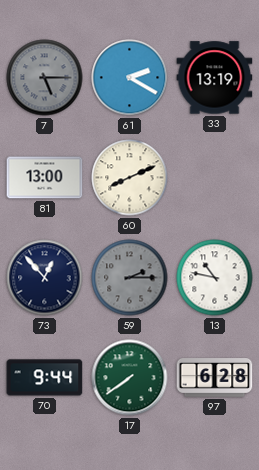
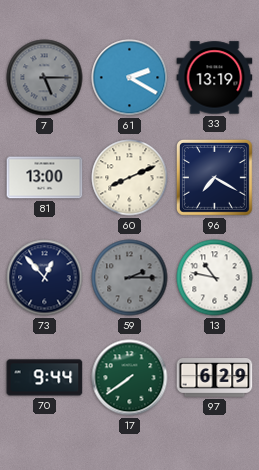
96: none -> 7:20 (214, 177)
97: 6:28 -> 6:29 (215, 378)
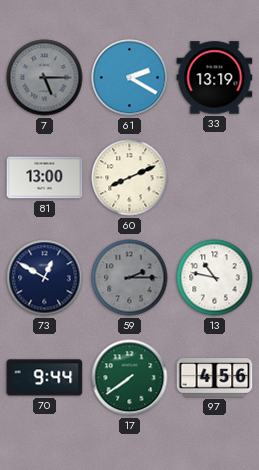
96: 7:20 -> none (214, 177)
73: 12:53 -> 12:50 (45, 278)
97: 6:29 -> 4:56 (215, 378)
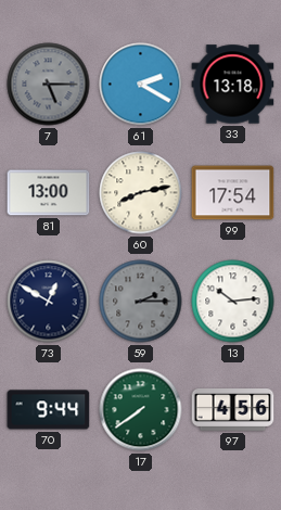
33: 13:19 -> 13:18 (233, 85)
60: 8:11 -> 8:13 (141, 193)
99: none -> 17:54 (233, 193)
13: 10:47 -> 10:14 (233, 302)
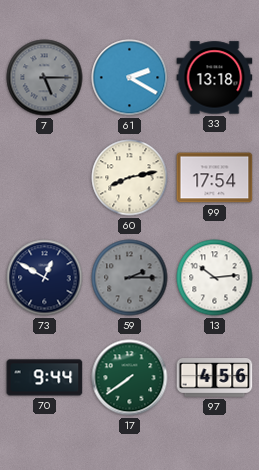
81: 13:00 -> none (49, 193)
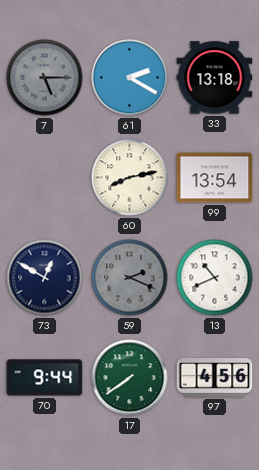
99: 17:54 -> 13:54 (215, 178)
59: 2:15 -> 2:19 (130, 278)
13: 10:14 -> 10:41 (215, 278)
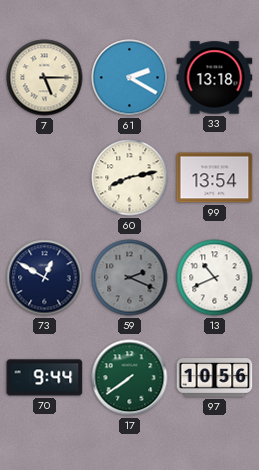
7 dial: grey -> cream (45, 78)
97: 4:56 -> 10:56 (215, 378)
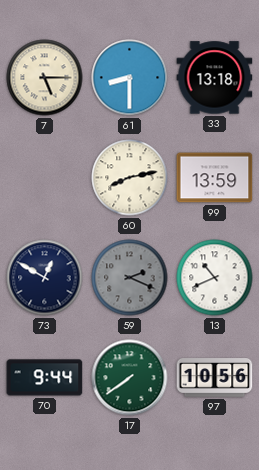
61: 2:20 -> 8:30 (130, 78)
99: 13:54 -> 13:59 (215, 178)
